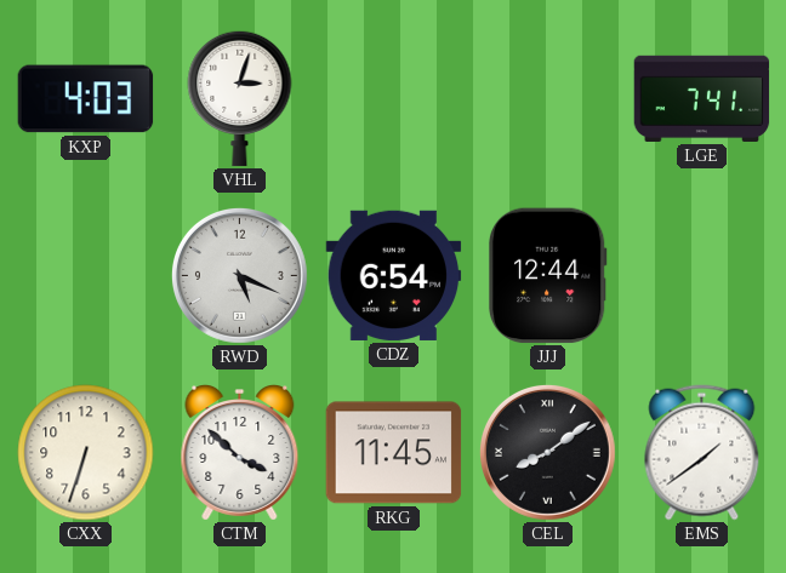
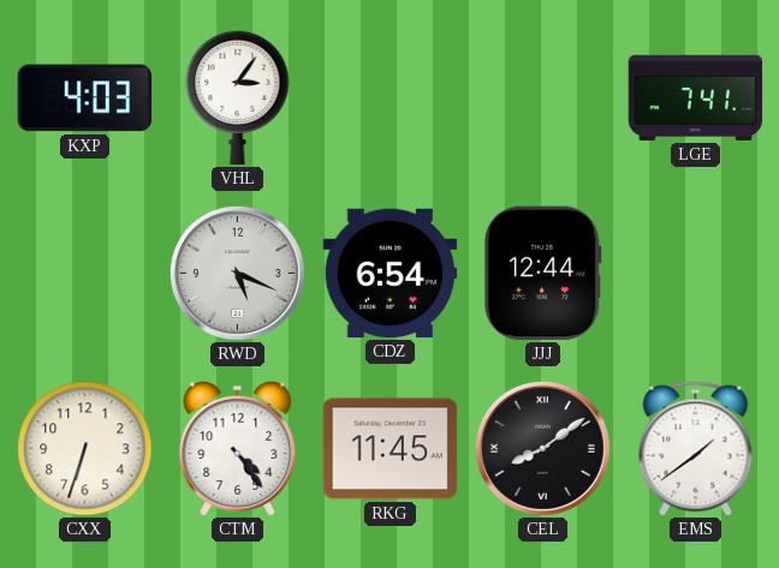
VHL: 3:03 -> 3:06 (238, 97)
CTM: 3:52 -> 4:24 (238, 449)
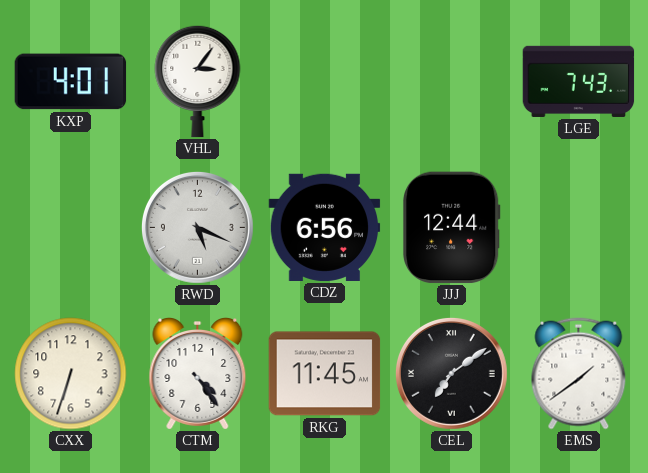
KXP: 4:03 -> 4:01 (71, 82)
LGE: 7:41 -> 7:43 (579, 81)
CDZ: 6:54 -> 6:56 (325, 227)
CEL: 8:09 -> 7:09 (451, 373)
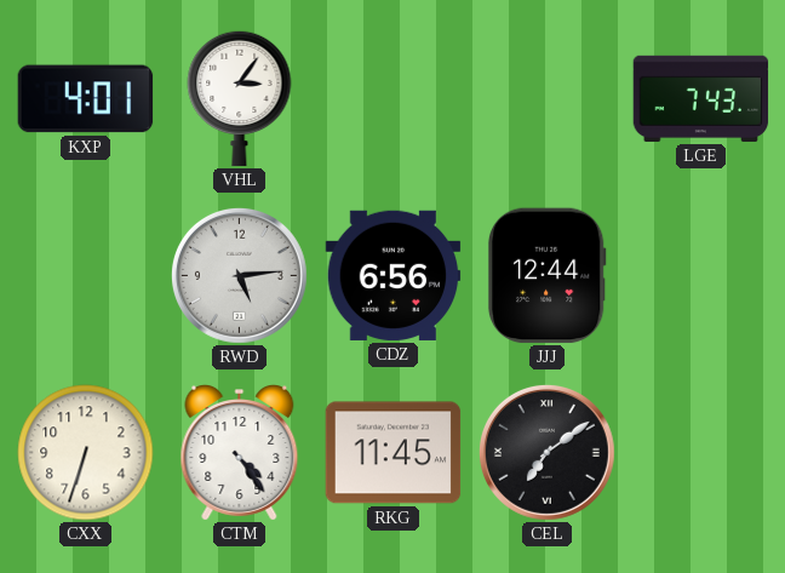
RWD: 5:19 -> 5:14 (239, 275)
EMS: 1:39 -> none (579, 374)
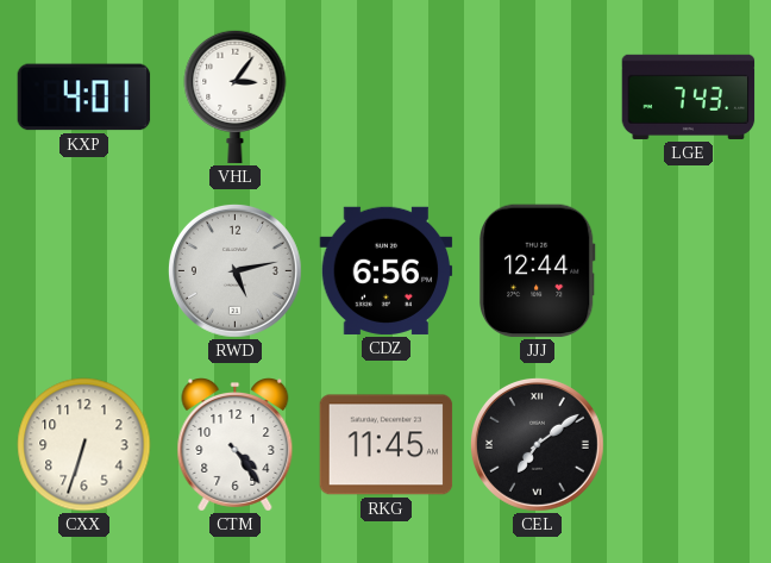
RWD: 5:14 -> 5:13 (234, 270)
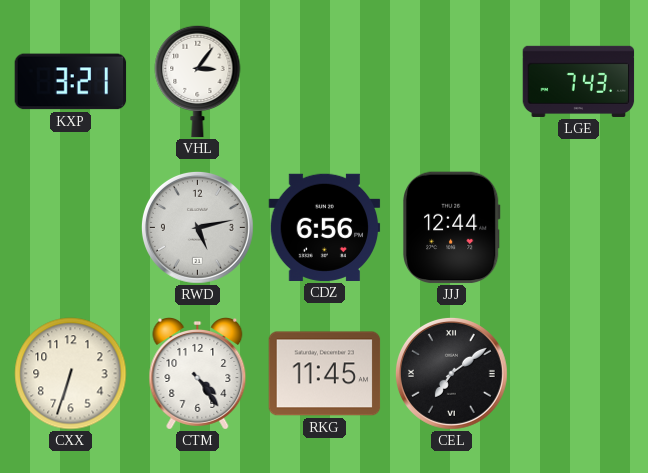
KXP: 4:01 -> 3:21 (71, 82)
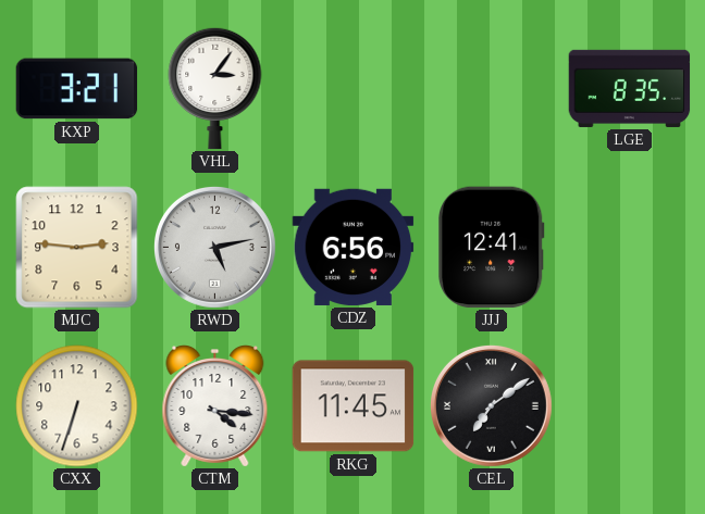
LGE: 7:43 -> 8:35 (630, 88)
MJC: none -> 2:46 (77, 248)
JJJ: 12:44 -> 12:41 (491, 248)
CTM: 4:24 -> 4:16 (215, 406)
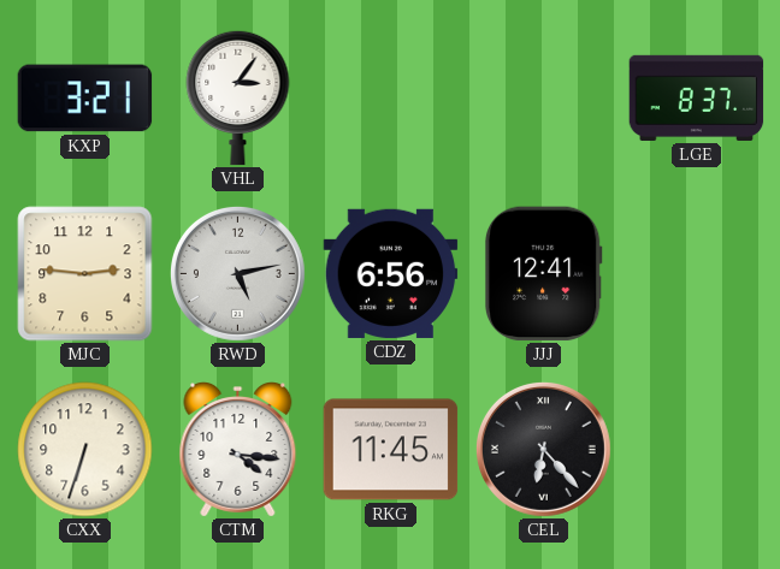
LGE: 8:35 -> 8:37 (697, 97)
CEL: 7:09 -> 6:23 (543, 449)
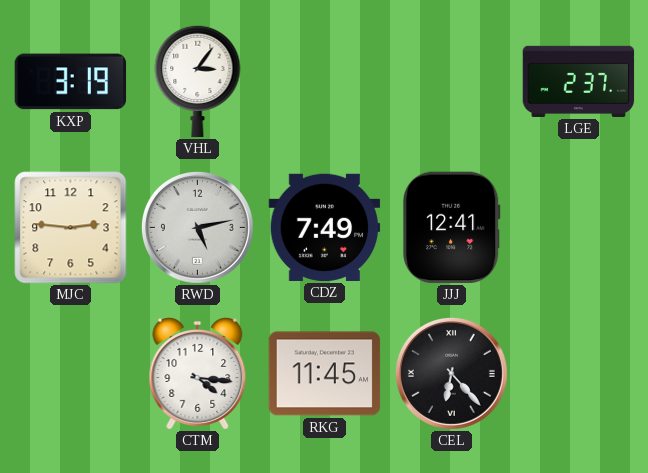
KXP: 3:21 -> 3:19 (71, 82)
LGE: 8:37 -> 2:37 (579, 81)
CDZ: 6:56 -> 7:49 (325, 227)
CXX: 6:33 -> none (85, 450)
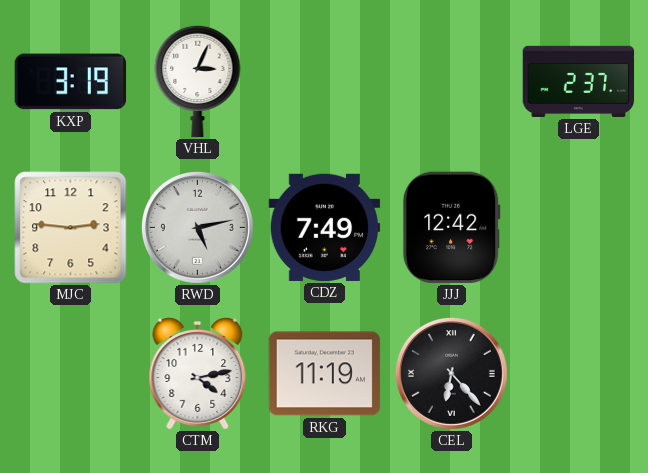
VHL: 3:06 -> 3:04 (198, 81)
JJJ: 12:41 -> 12:42 (451, 228)
CTM: 4:16 -> 4:13 (198, 374)
RKG: 11:45 -> 11:19 (325, 374)
